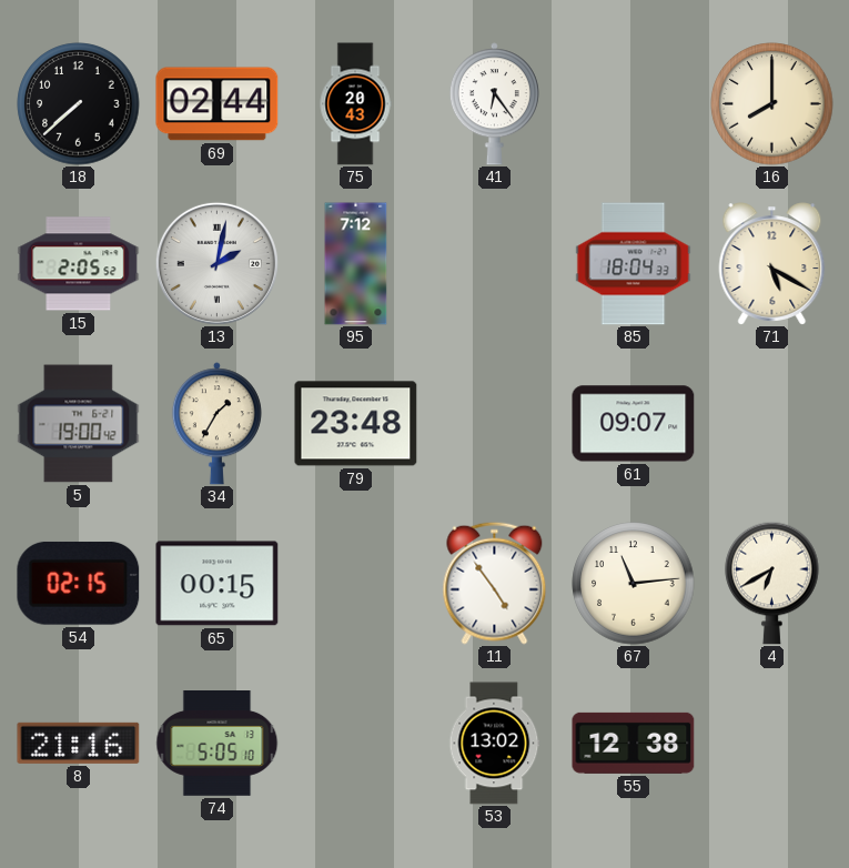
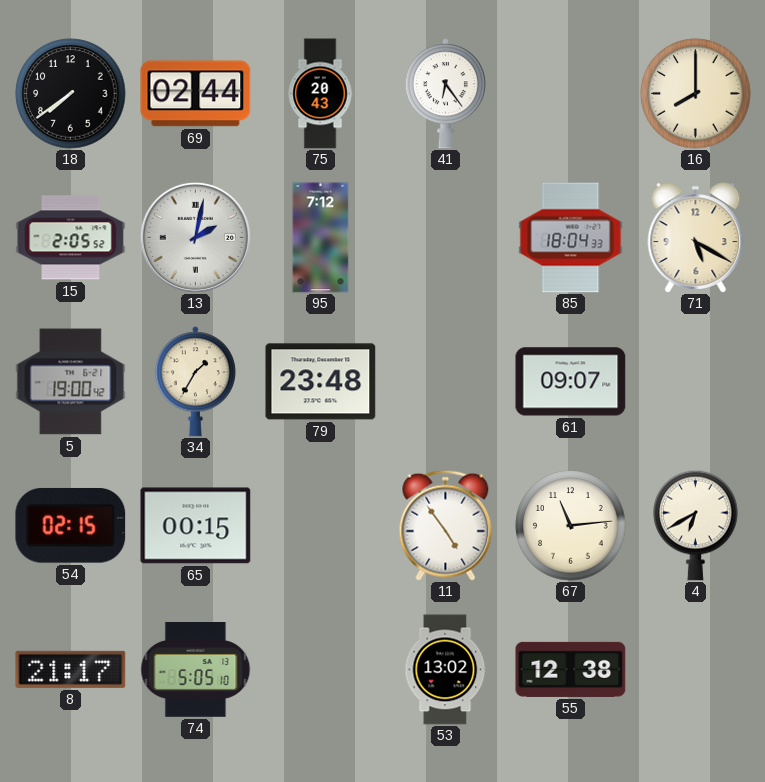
18: 7:38 -> 7:39 (71, 94)
8: 21:16 -> 21:17 (71, 669)
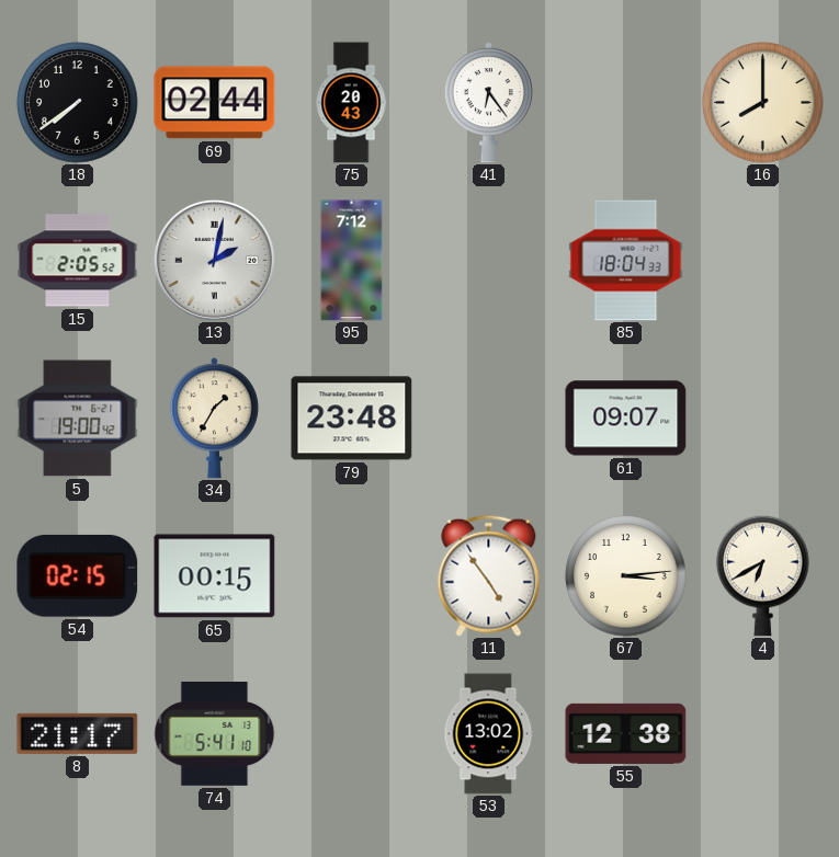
71: 5:20 -> none (696, 238)
67: 11:14 -> 3:14 (626, 576)
74: 5:05 -> 5:41 (215, 734)
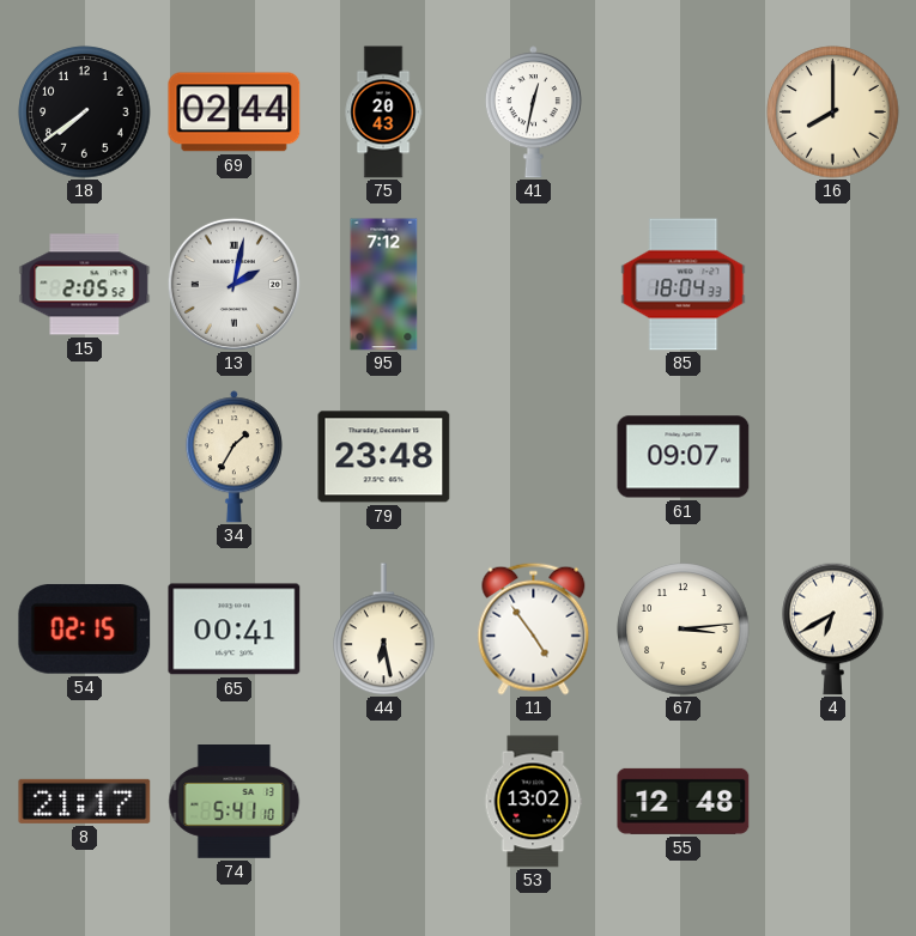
41: 6:24 -> 12:32 (533, 113)
5: 19:00 -> none (78, 419)
65: 00:15 -> 00:41 (235, 630)
44: none -> 6:28 (384, 630)
55: 12:38 -> 12:48 (684, 801)
